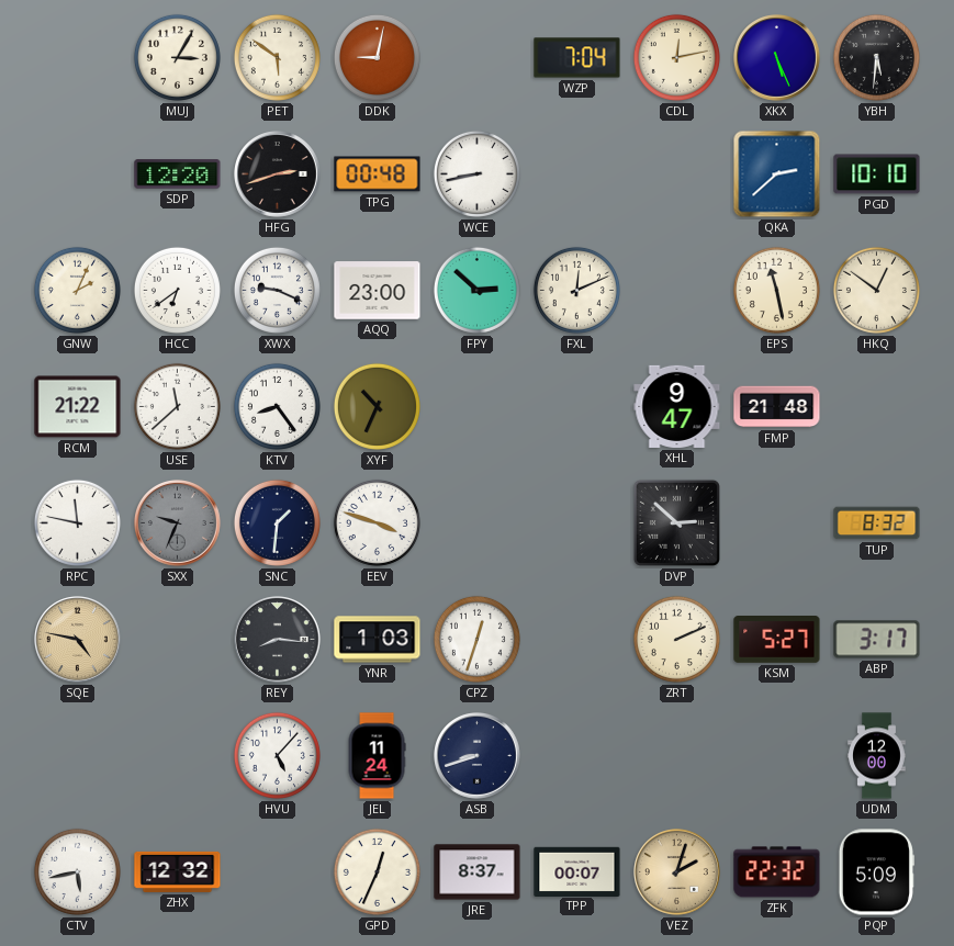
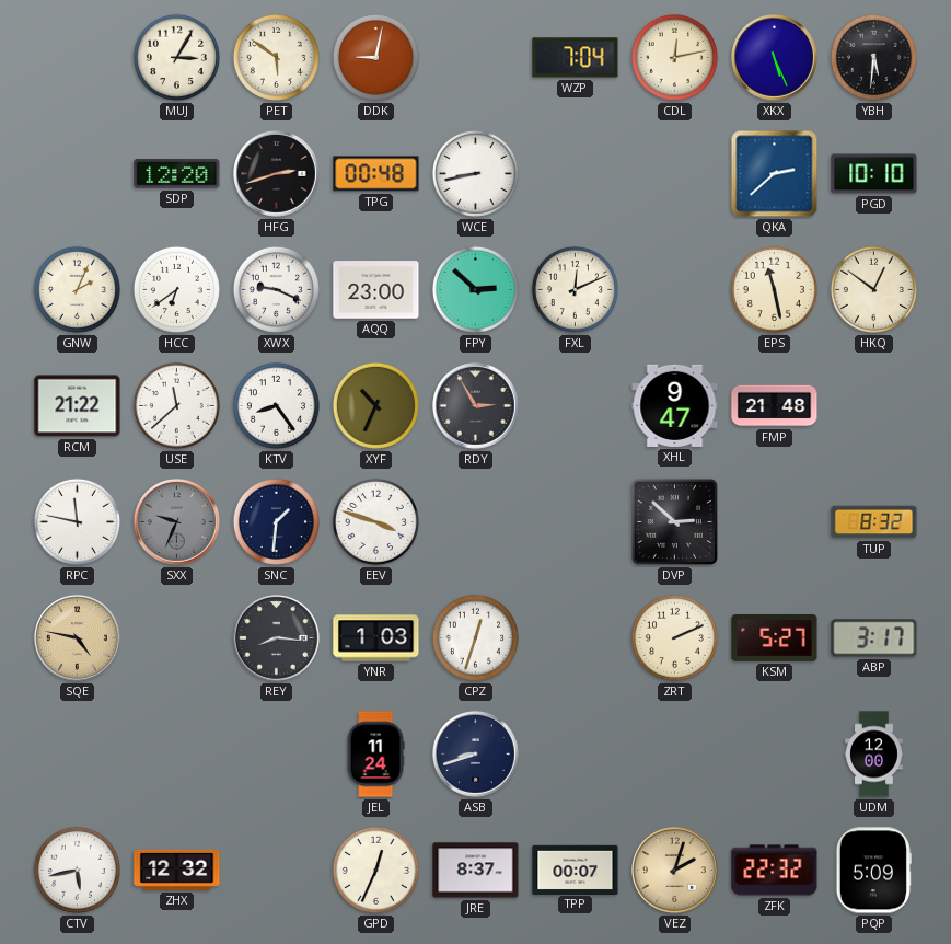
RDY: none -> 2:55 (476, 406)
HVU: 5:07 -> none (277, 755)
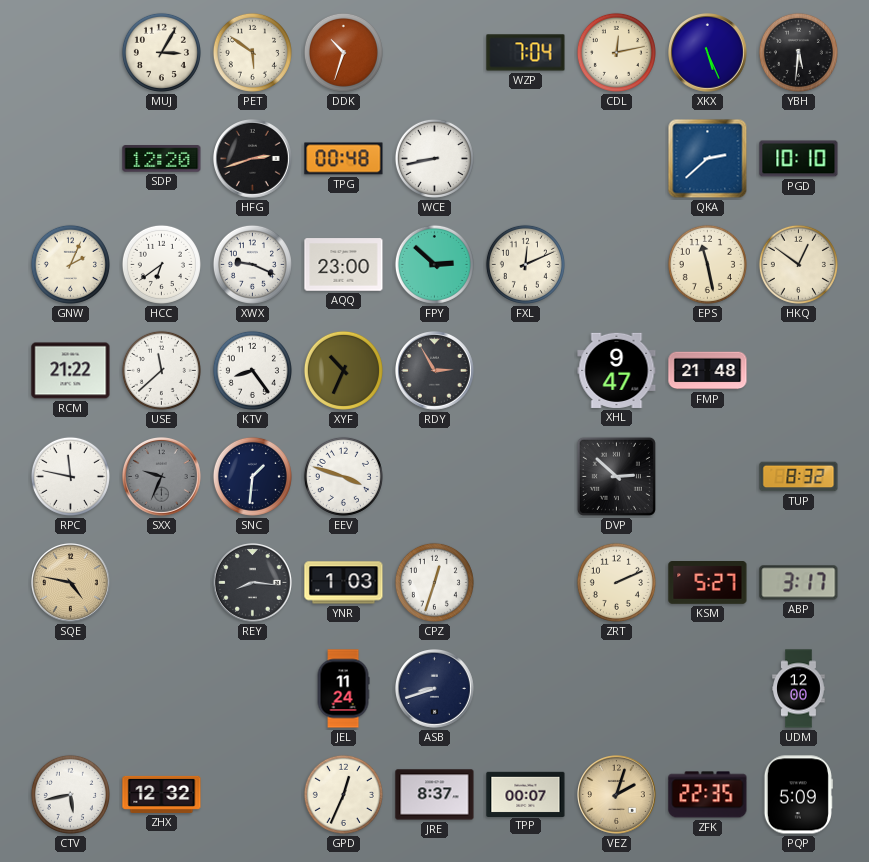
DDK: 9:02 -> 10:33 (343, 52)
ZFK: 22:32 -> 22:35 (708, 795)
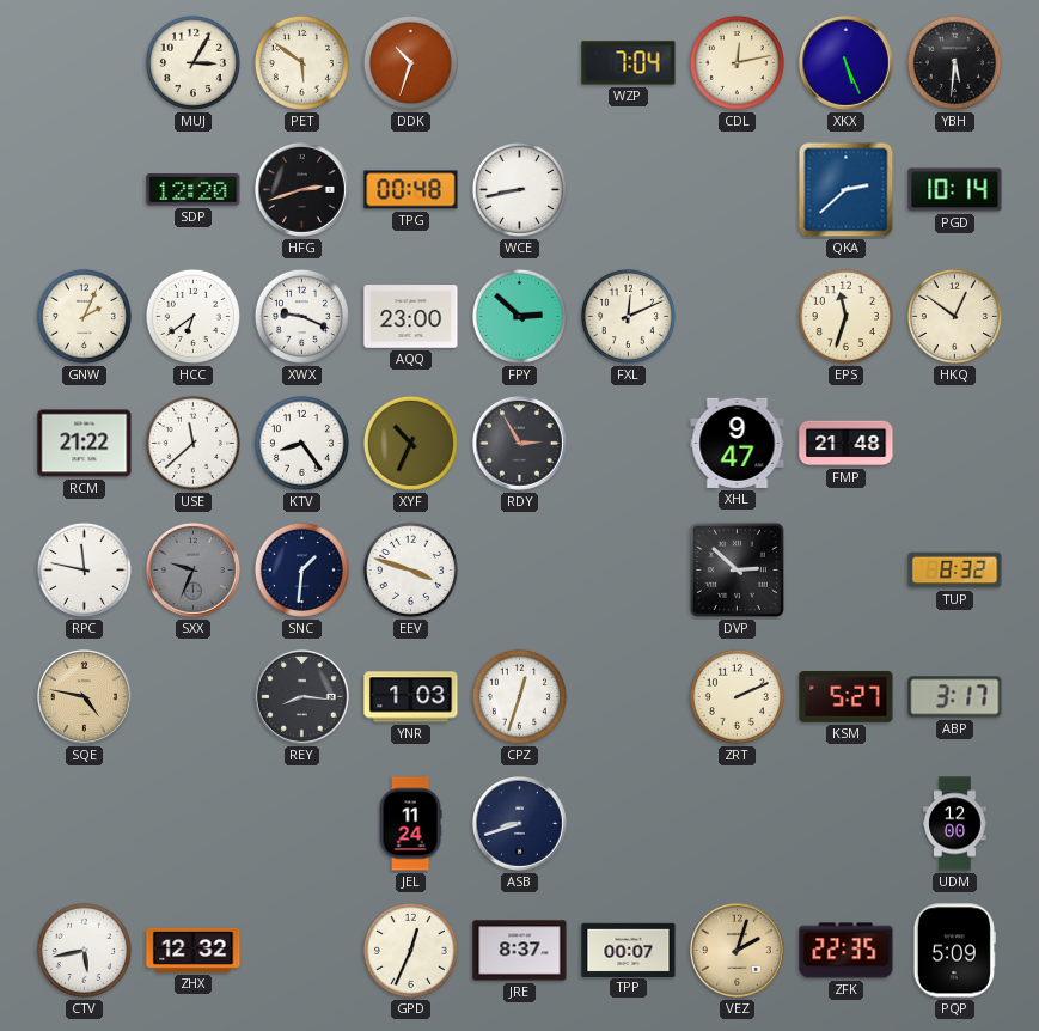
PGD: 10:10 -> 10:14 (955, 190)
EPS: 11:28 -> 11:33 (845, 316)
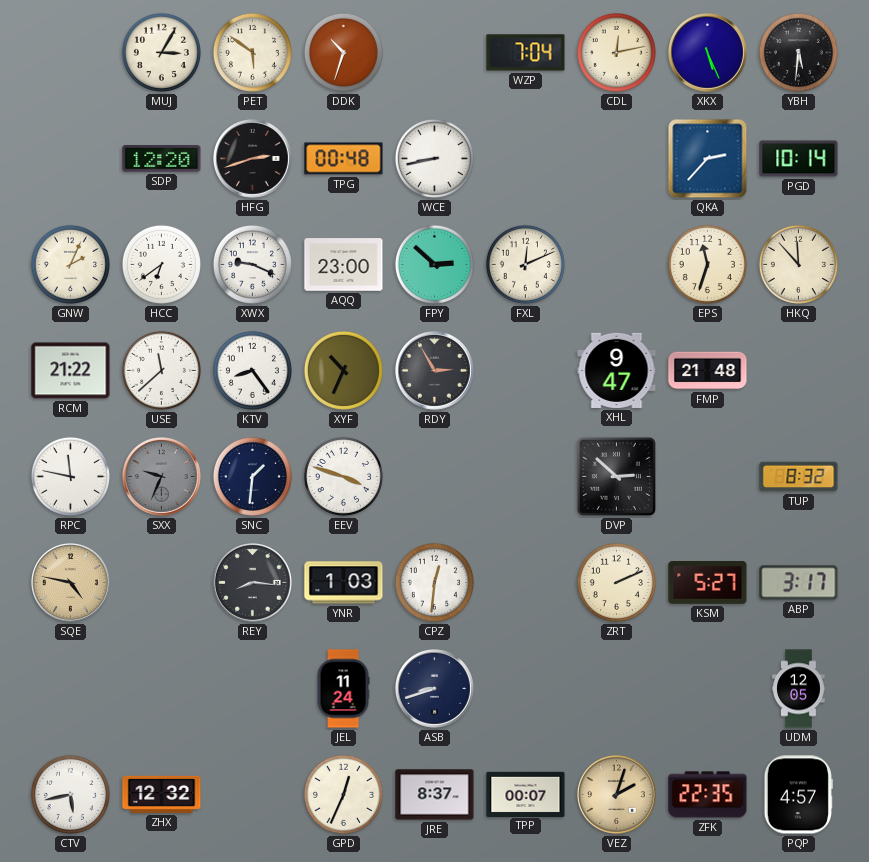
QKA: 2:38 -> 2:37 (708, 159)
HKQ: 12:51 -> 11:53 (798, 264)
CPZ: 12:33 -> 12:31 (434, 582)
UDM: 12:00 -> 12:05 (799, 689)
PQP: 5:09 -> 4:57 (798, 795)
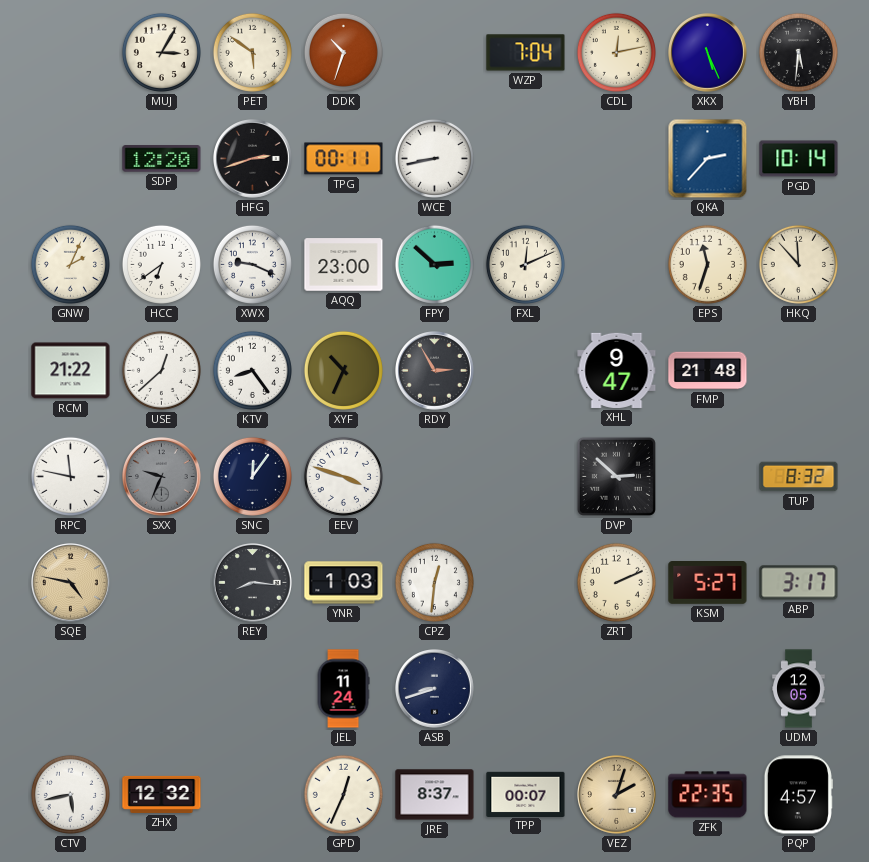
TPG: 00:48 -> 00:11 (344, 159)
USE: 11:38 -> 12:38 (161, 370)
SNC: 1:31 -> 12:06 (252, 476)
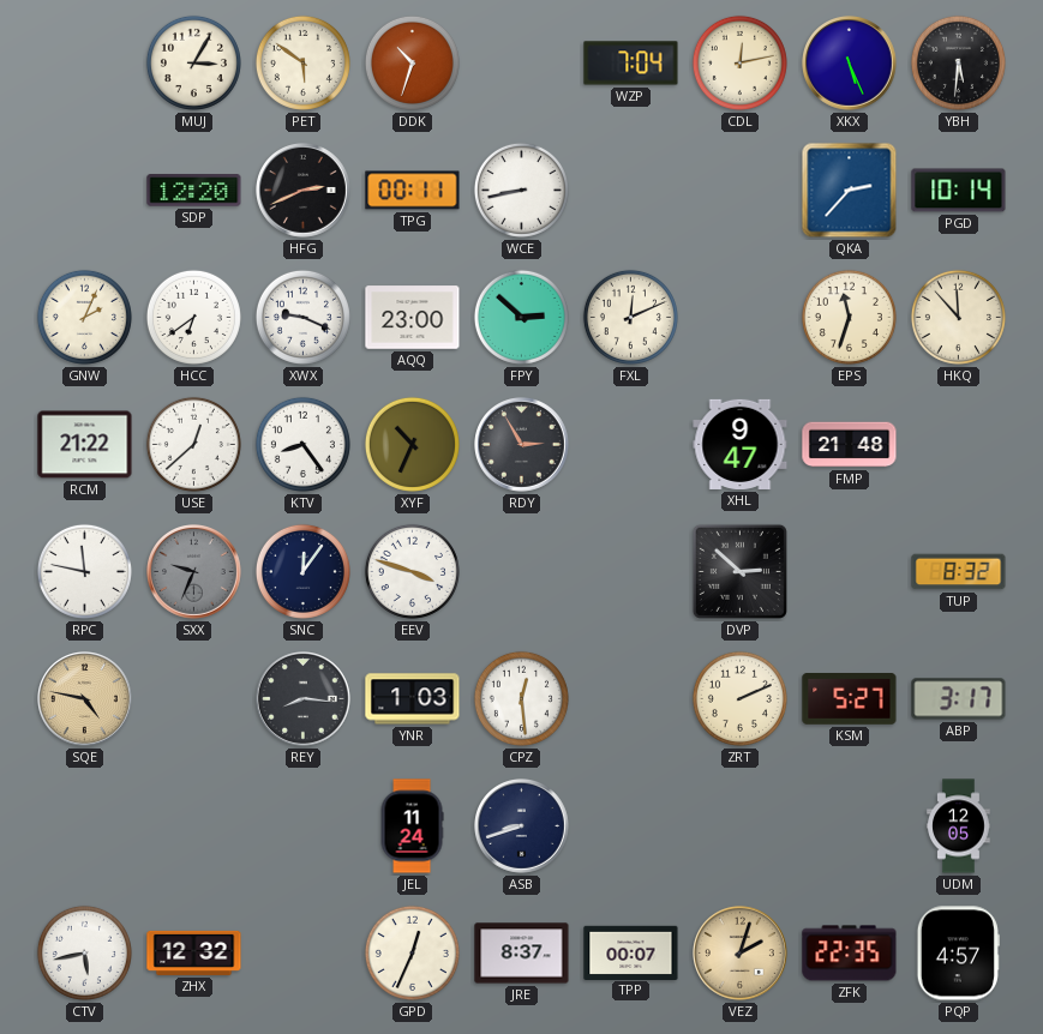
HFG: 2:42 -> 2:41 (304, 191)
CPZ: 12:31 -> 12:29 (521, 698)
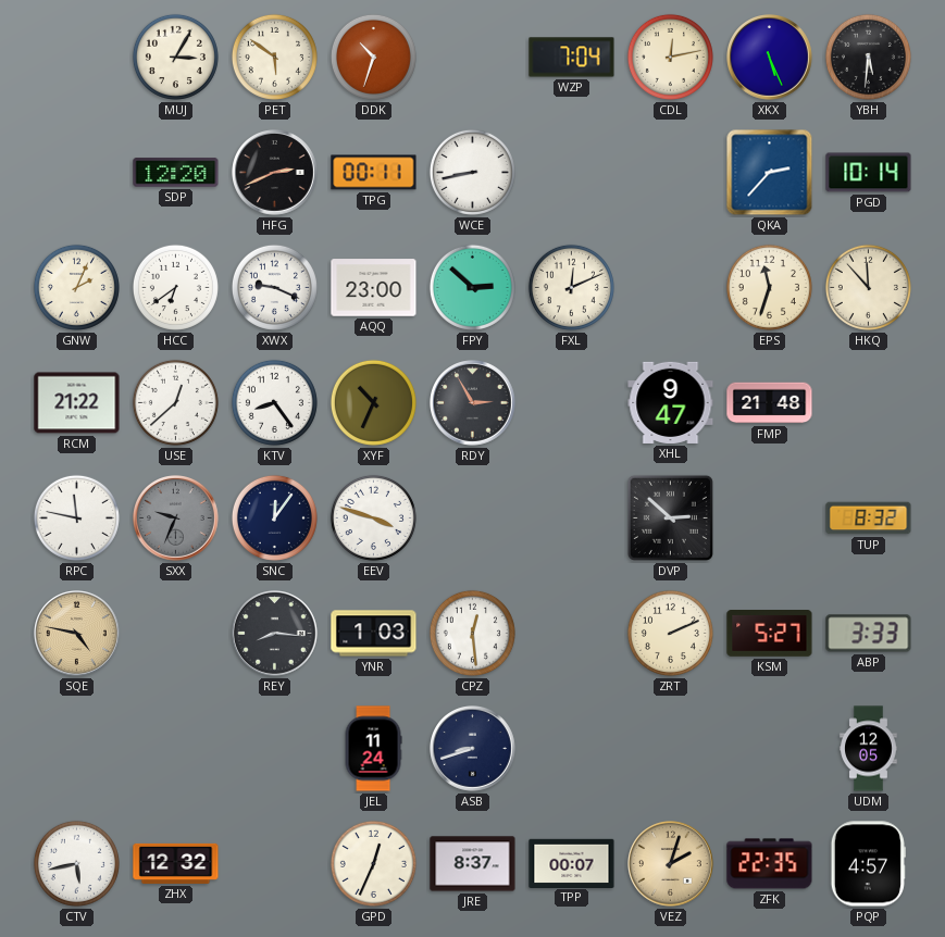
ABP: 3:17 -> 3:33 (869, 634)
